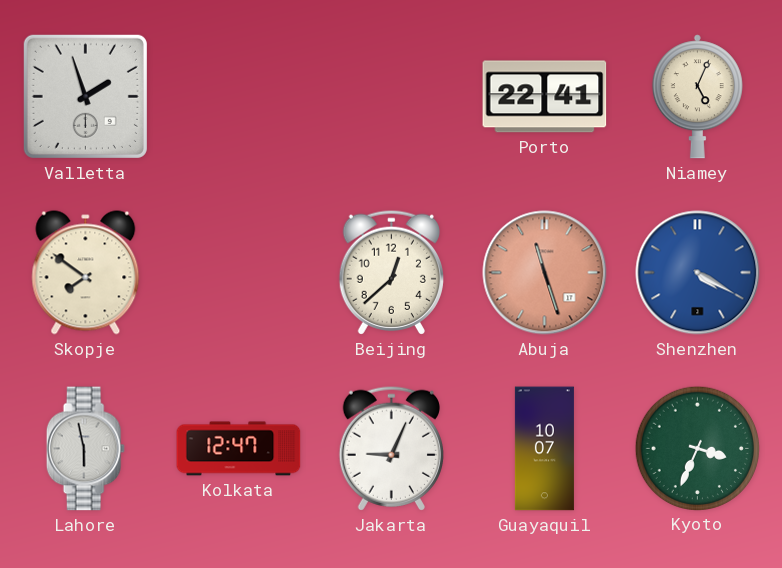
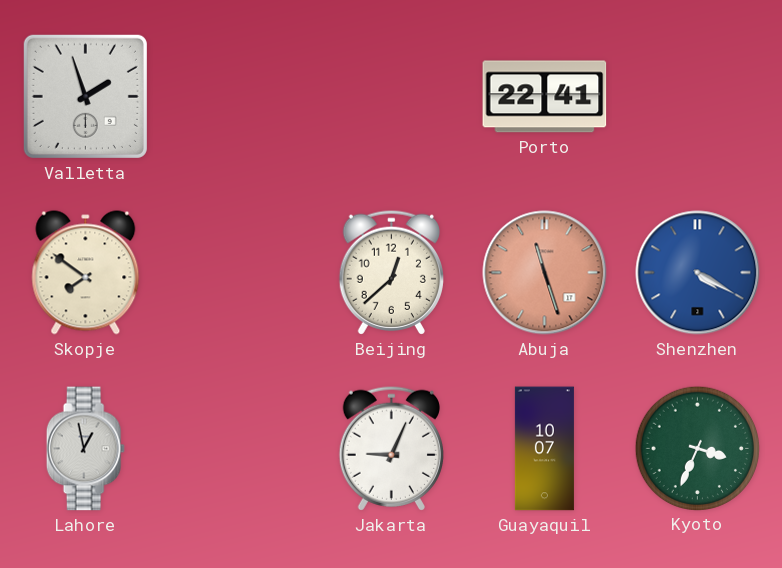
Niamey: 5:04 -> none (697, 97)
Lahore: 5:58 -> 12:58 (85, 449)
Kolkata: 12:47 -> none (239, 449)
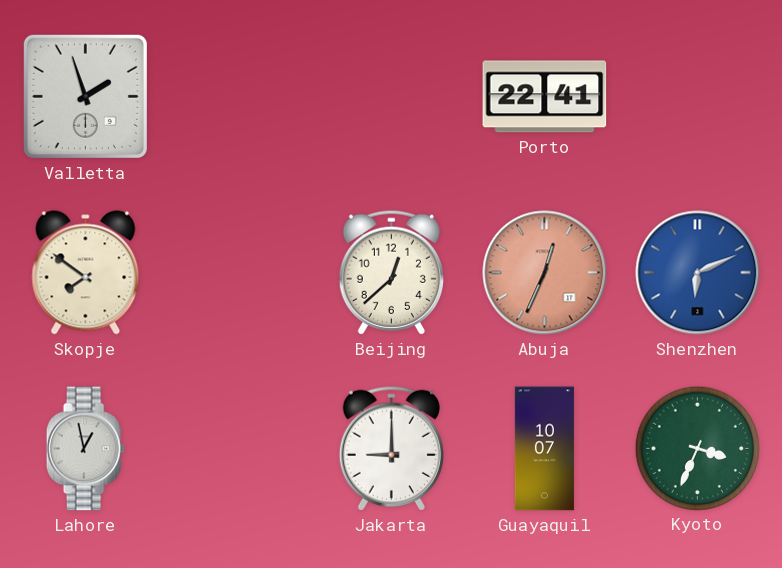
Abuja: 11:27 -> 12:34 (545, 273)
Shenzhen: 4:20 -> 6:11 (698, 273)
Jakarta: 9:04 -> 9:00 (391, 448)
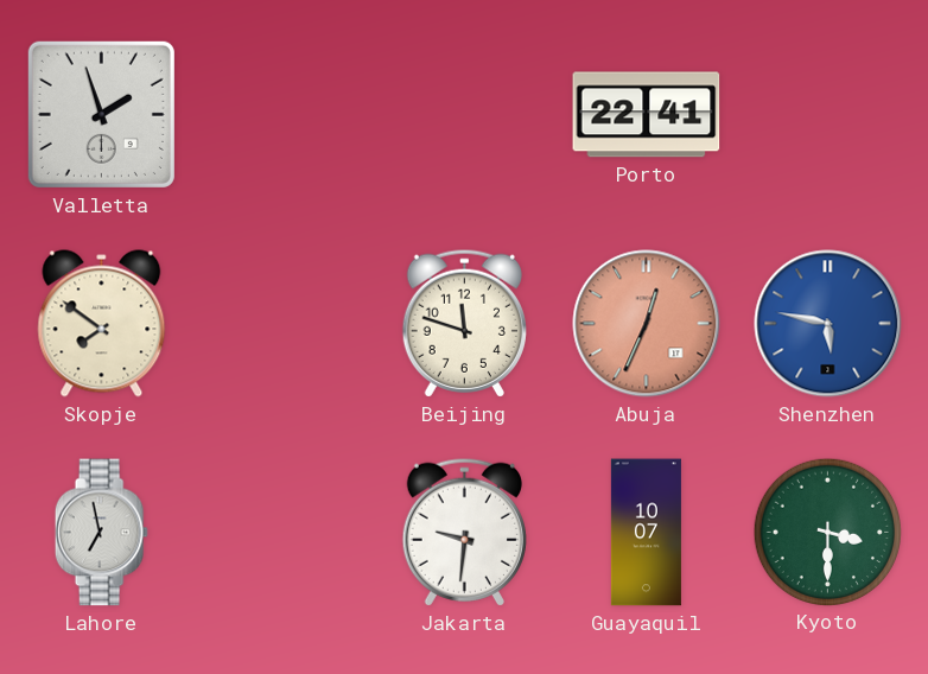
Beijing: 12:38 -> 11:48 (464, 323)
Shenzhen: 6:11 -> 5:47 (828, 324)
Lahore: 12:58 -> 6:58 (101, 533)
Jakarta: 9:00 -> 9:31 (464, 532)
Kyoto: 3:34 -> 3:30 (827, 532)
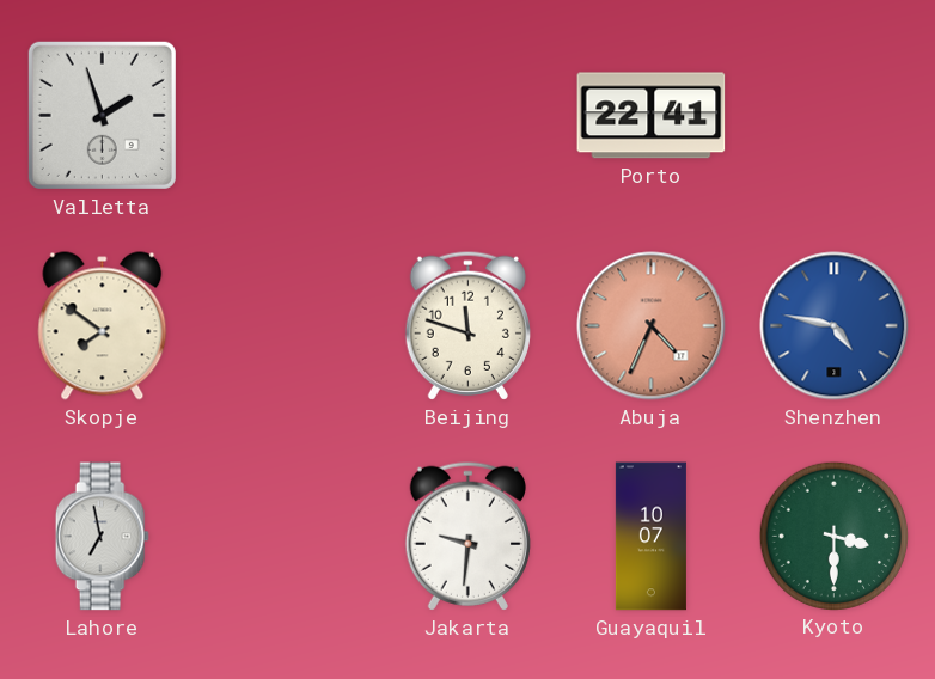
Abuja: 12:34 -> 4:34 (652, 326)
Shenzhen: 5:47 -> 4:47 (835, 326)
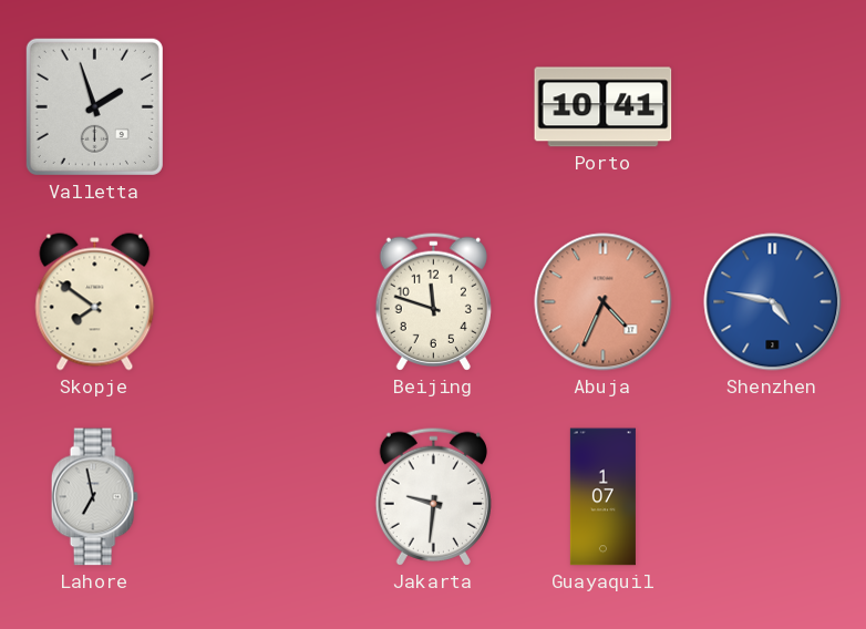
Porto: 22:41 -> 10:41 (604, 107)
Guayaquil: 10:07 -> 1:07 (602, 497)
Kyoto: 3:30 -> none (833, 536)
